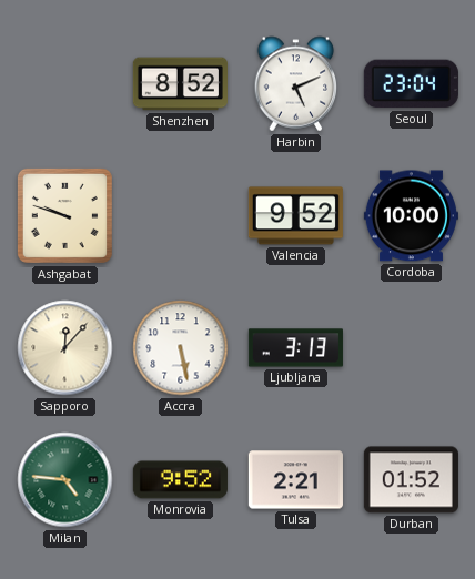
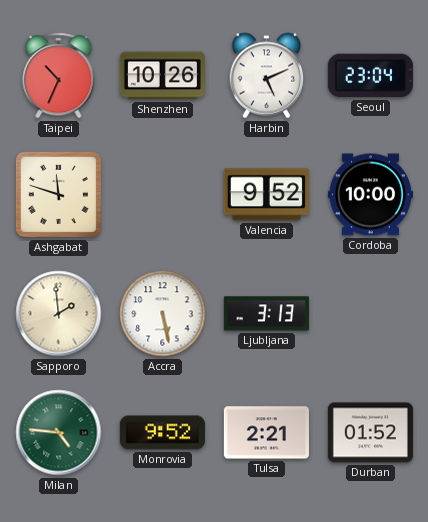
Taipei: none -> 10:34 (59, 76)
Shenzhen: 8:52 -> 10:26 (162, 76)
Ashgabat: 9:48 -> 11:48 (58, 194)
Sapporo: 12:07 -> 1:59 (59, 314)
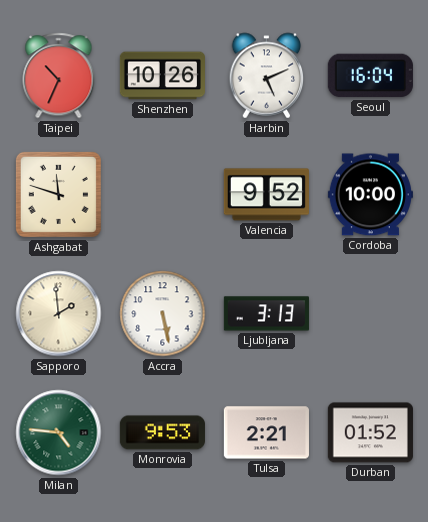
Seoul: 23:04 -> 16:04 (370, 76)
Monrovia: 9:52 -> 9:53 (162, 433)
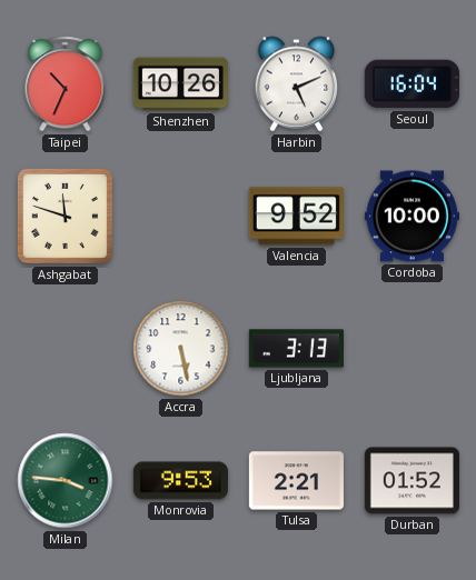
Sapporo: 1:59 -> none (59, 314)
Milan: 4:46 -> 3:46 (66, 481)
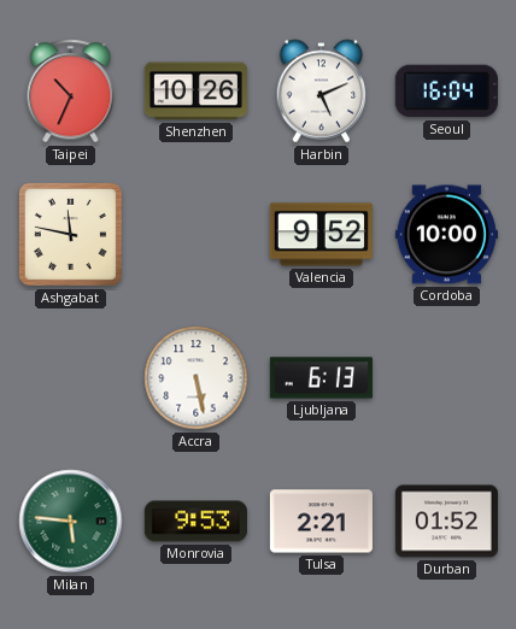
Ashgabat: 11:48 -> 11:47 (70, 234)
Ljubljana: 3:13 -> 6:13 (321, 378)
Milan: 3:46 -> 5:46 (71, 522)
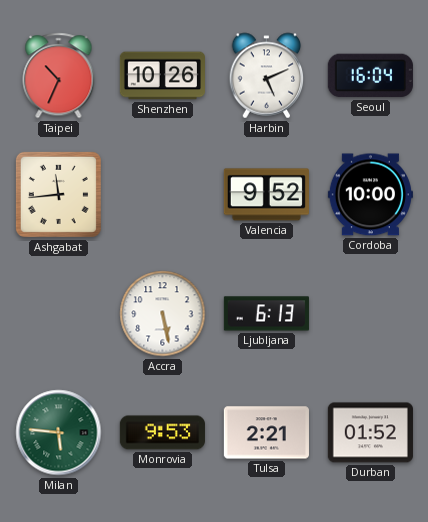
Ashgabat: 11:47 -> 11:44 (58, 194)
